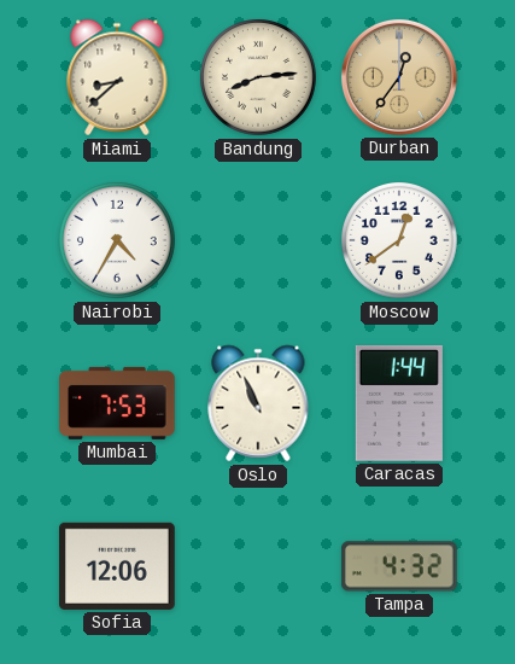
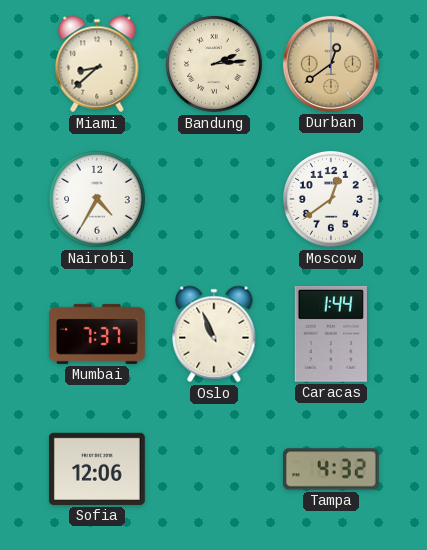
Bandung: 8:14 -> 2:14 (215, 65)
Durban: 12:36 -> 12:39 (331, 64)
Mumbai: 7:53 -> 7:37 (98, 334)
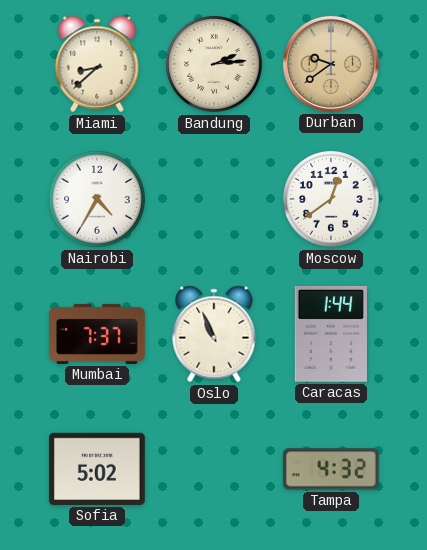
Durban: 12:39 -> 9:39 (331, 64)
Sofia: 12:06 -> 5:02 (97, 469)
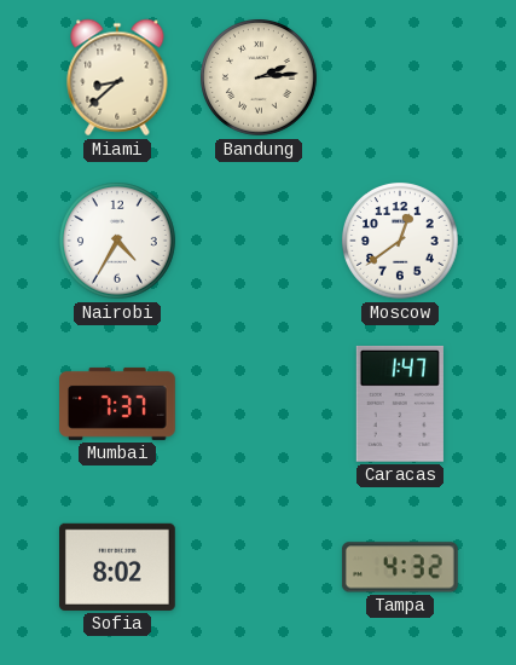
Durban: 9:39 -> none (331, 64)
Oslo: 10:56 -> none (214, 334)
Caracas: 1:44 -> 1:47 (400, 404)
Sofia: 5:02 -> 8:02 (117, 567)
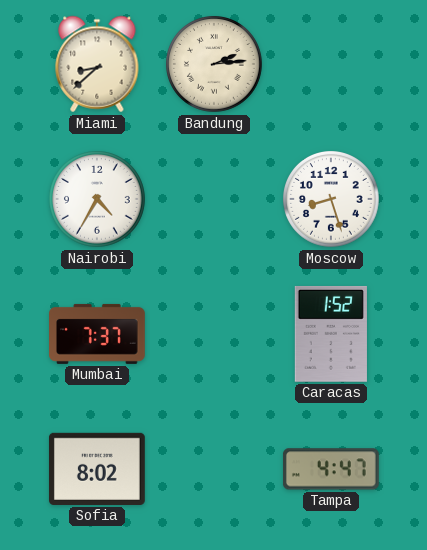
Moscow: 12:39 -> 8:27 (332, 200)
Caracas: 1:47 -> 1:52 (331, 334)
Tampa: 4:32 -> 4:47 (331, 469)
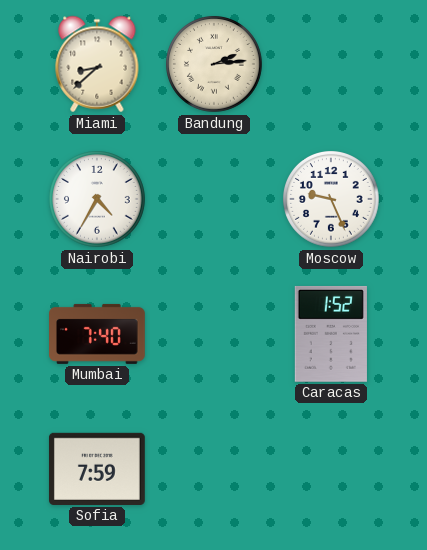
Moscow: 8:27 -> 9:26 (332, 200)
Mumbai: 7:37 -> 7:40 (98, 334)
Sofia: 8:02 -> 7:59 (97, 469)
Tampa: 4:47 -> none (331, 469)
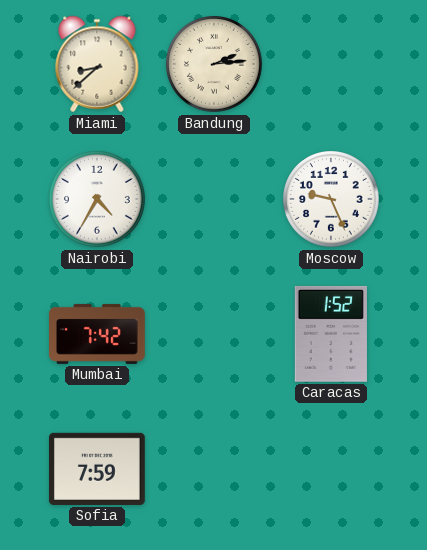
Mumbai: 7:40 -> 7:42 (98, 334)
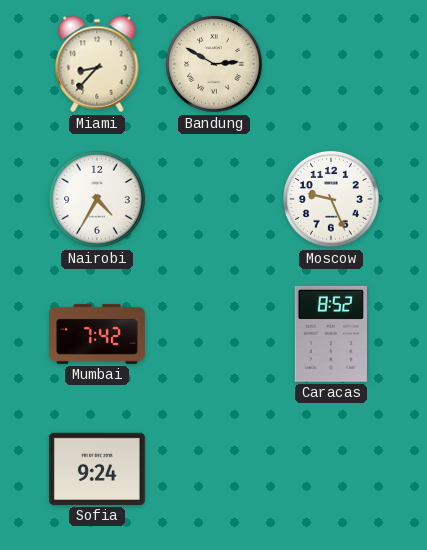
Miami: 8:38 -> 8:37 (97, 64)
Bandung: 2:14 -> 2:50 (215, 65)
Caracas: 1:52 -> 8:52 (331, 334)
Sofia: 7:59 -> 9:24 (97, 469)
